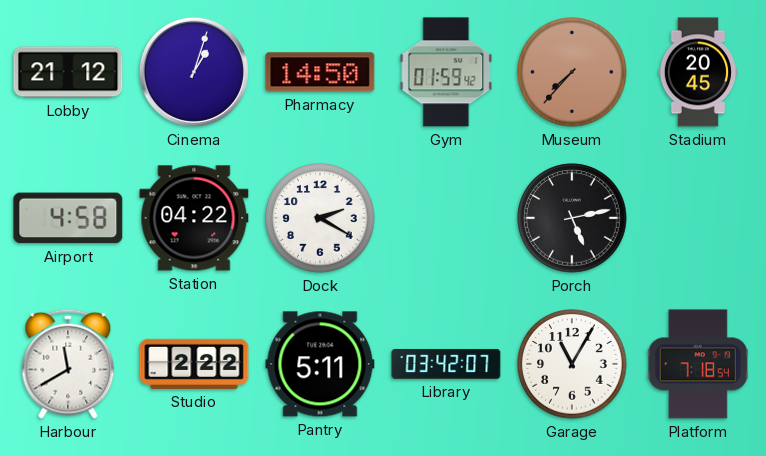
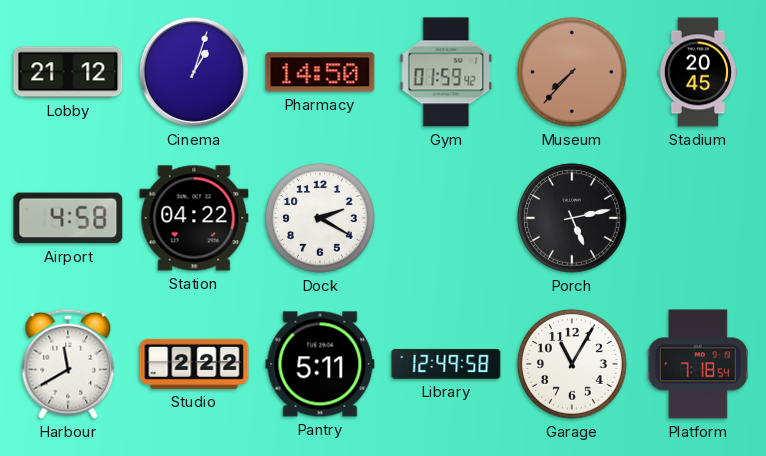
Library: 03:42 -> 12:49 (446, 364)
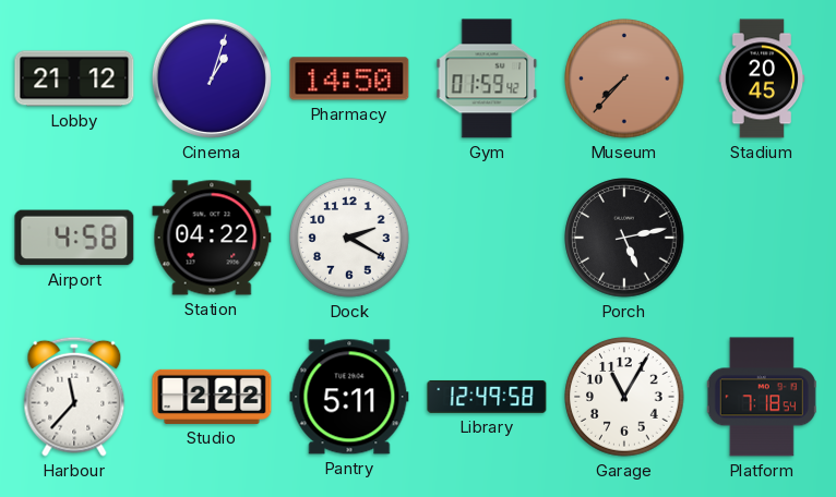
Harbour: 11:40 -> 11:37 (74, 397)
